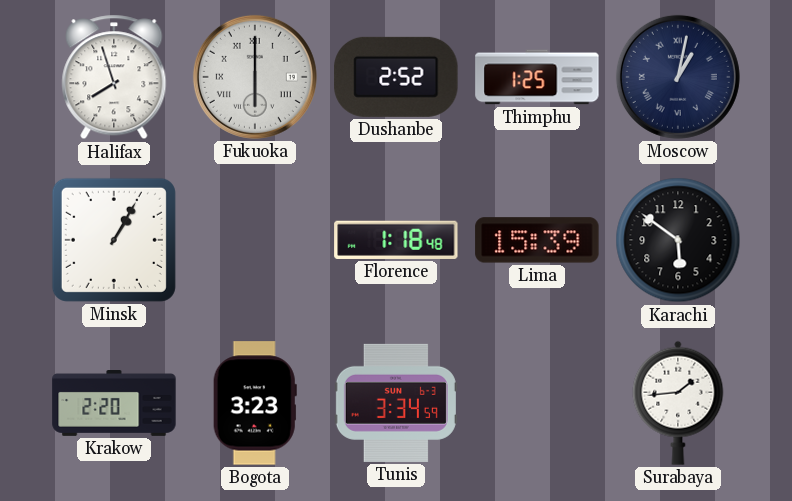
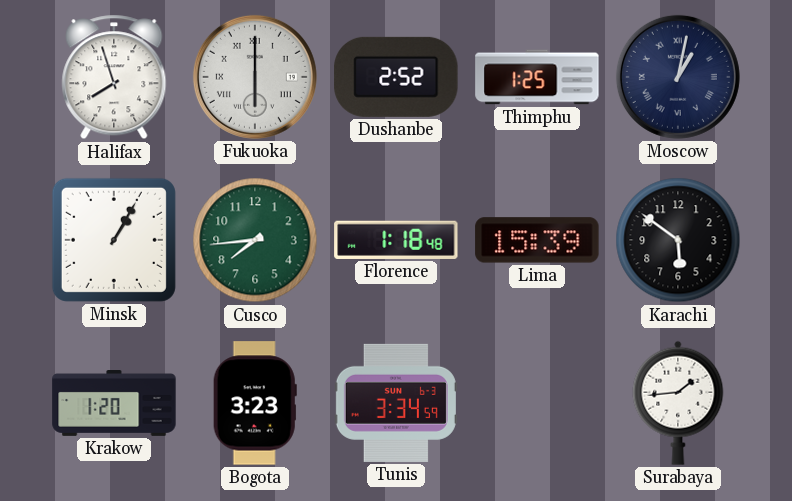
Cusco: none -> 7:44 (255, 240)
Krakow: 2:20 -> 1:20 (114, 404)
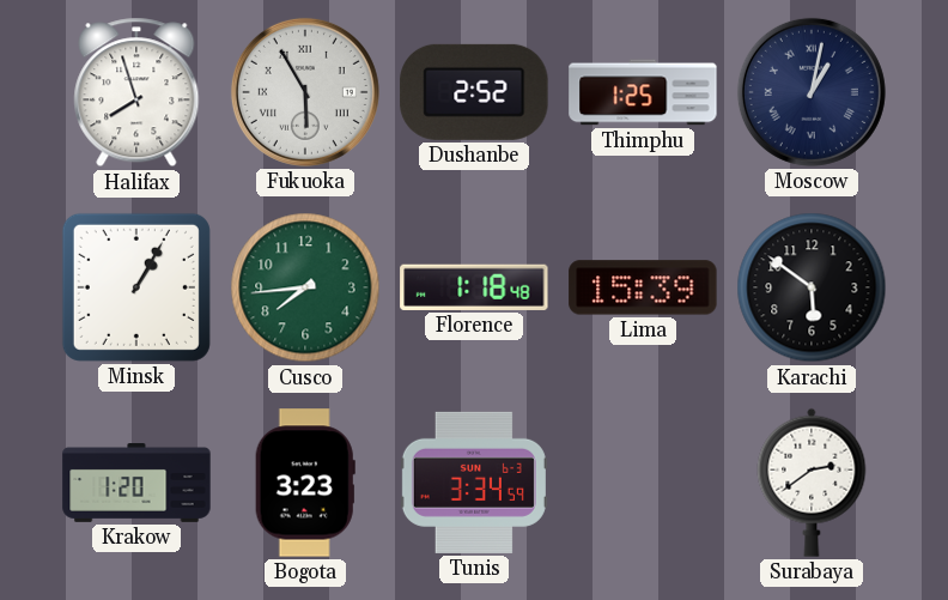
Fukuoka: 6:00 -> 5:55 (305, 92)
Surabaya: 1:44 -> 2:39 (812, 483)
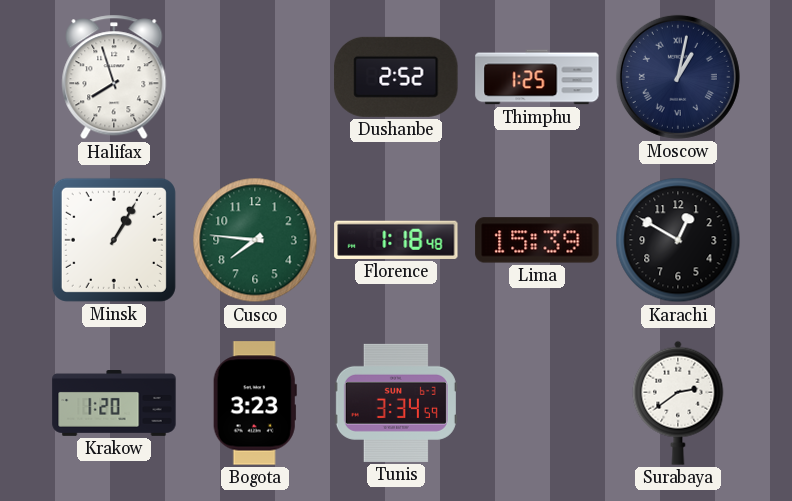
Fukuoka: 5:55 -> none (305, 92)
Cusco: 7:44 -> 7:46 (255, 240)
Karachi: 5:51 -> 12:50 (678, 240)
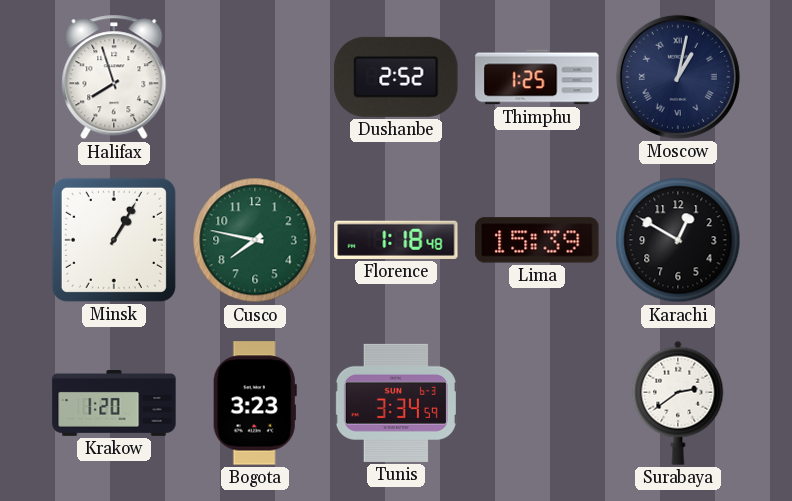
Cusco: 7:46 -> 7:47 (255, 240)
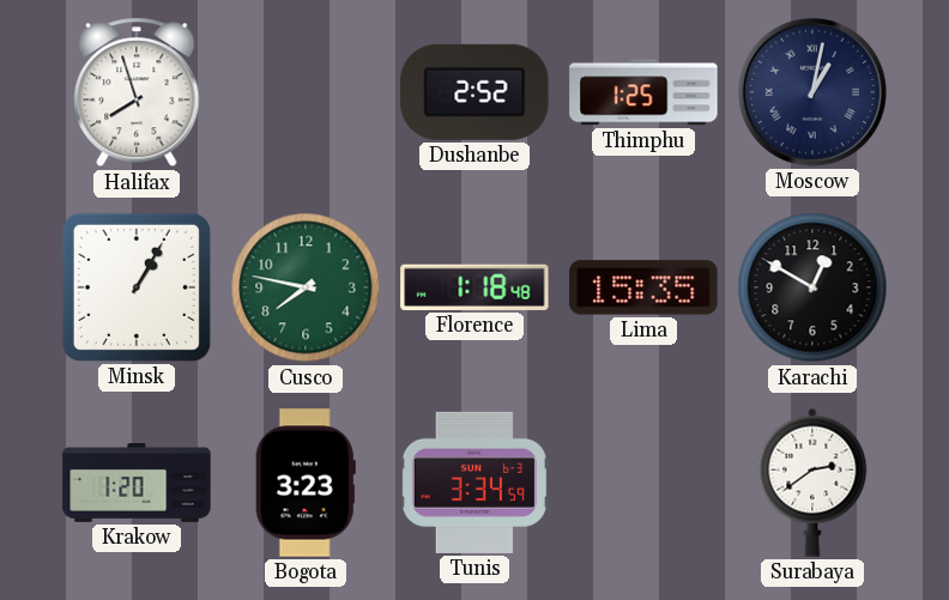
Lima: 15:39 -> 15:35 (643, 287)
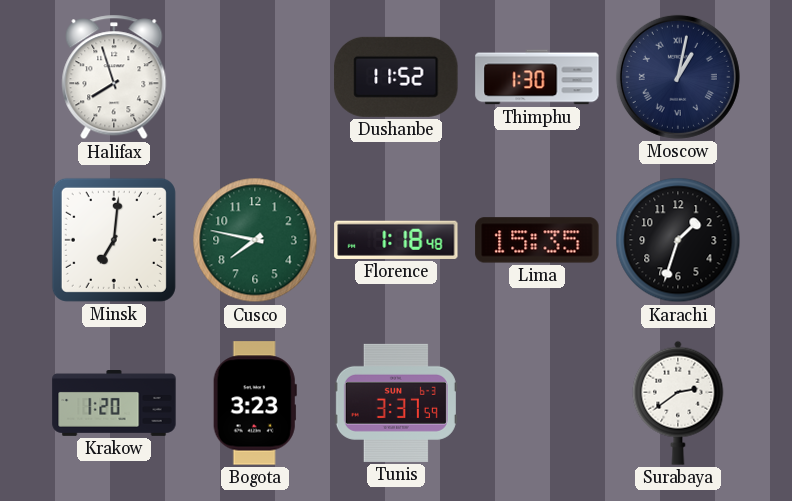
Dushanbe: 2:52 -> 11:52 (396, 77)
Thimphu: 1:25 -> 1:30 (537, 77)
Minsk: 1:05 -> 7:01 (114, 240)
Karachi: 12:50 -> 1:33 (678, 240)
Tunis: 3:34 -> 3:37 (396, 403)
